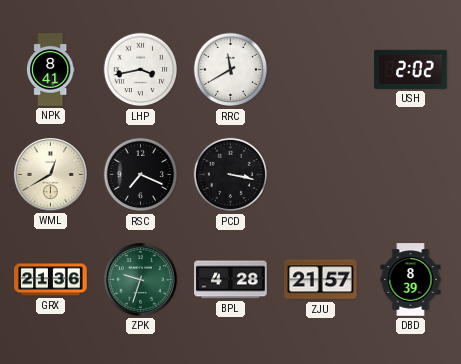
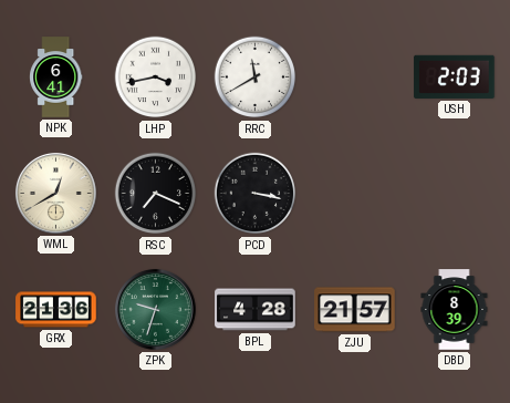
NPK: 8:41 -> 6:41 (56, 77)
USH: 2:02 -> 2:03 (455, 76)
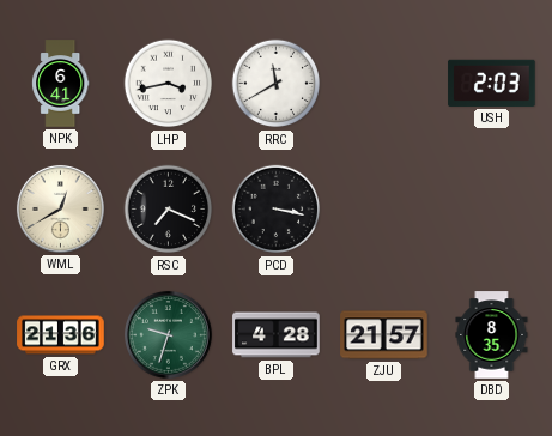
DBD: 8:39 -> 8:35 (492, 335)
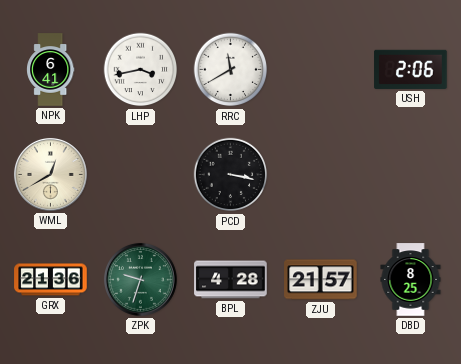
USH: 2:03 -> 2:06 (411, 69)
RSC: 7:19 -> none (169, 210)
DBD: 8:35 -> 8:25 (411, 280)
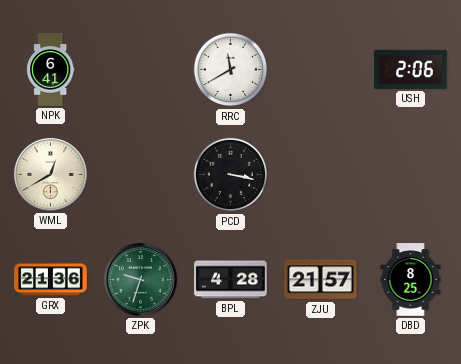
LHP: 3:43 -> none (141, 70)
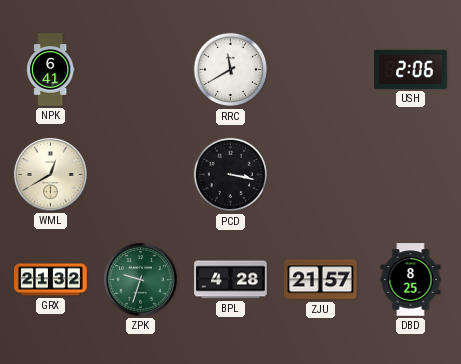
GRX: 21:36 -> 21:32 (51, 280)
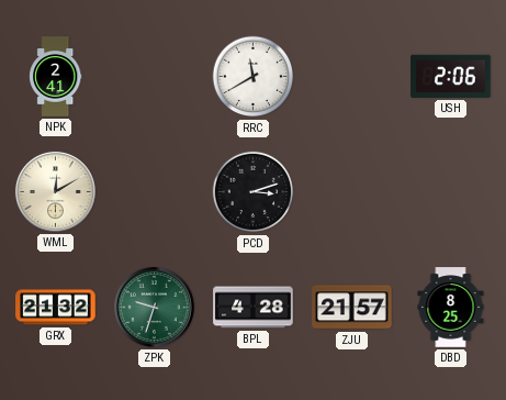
NPK: 6:41 -> 2:41 (56, 77)
WML: 12:40 -> 12:10 (56, 192)
PCD: 3:17 -> 3:12 (254, 192)
